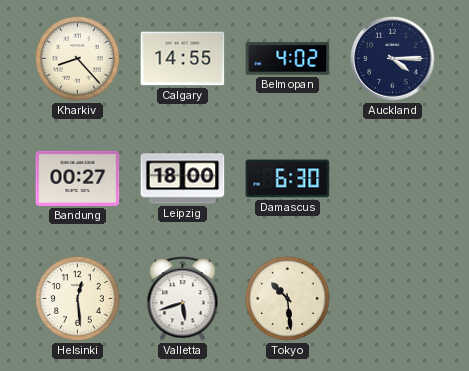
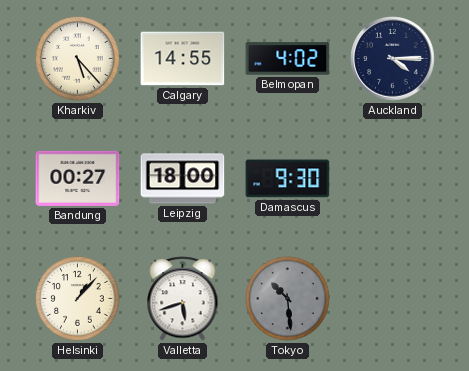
Kharkiv: 8:23 -> 5:23 (78, 59)
Damascus: 6:30 -> 9:30 (288, 179)
Helsinki: 12:29 -> 1:07 (78, 299)
Tokyo dial: cream -> grey (288, 299)
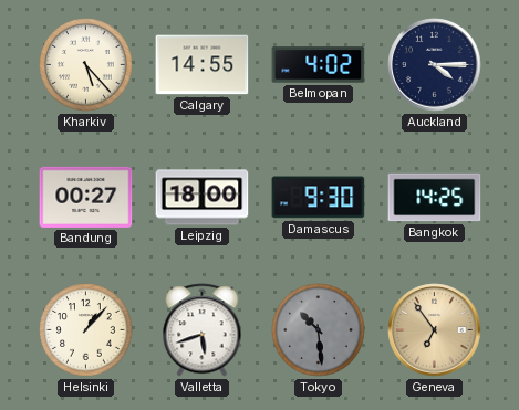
Bangkok: none -> 14:25 (435, 198)
Geneva: none -> 6:54 (435, 330)
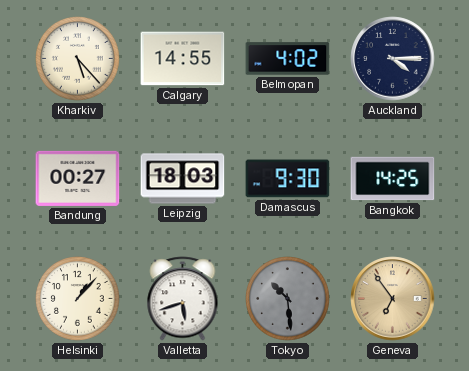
Leipzig: 18:00 -> 18:03 (183, 179)
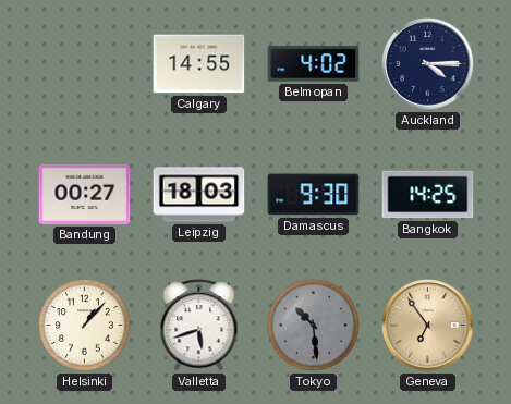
Kharkiv: 5:23 -> none (78, 59)
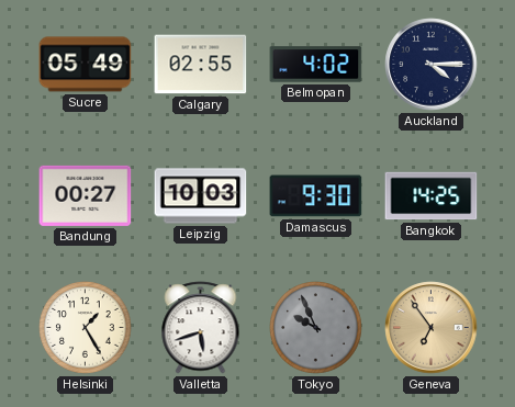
Sucre: none -> 05:49 (86, 65)
Calgary: 14:55 -> 02:55 (201, 65)
Leipzig: 18:03 -> 10:03 (201, 196)
Helsinki: 1:07 -> 1:25 (86, 328)
Tokyo: 10:29 -> 9:56 (316, 328)
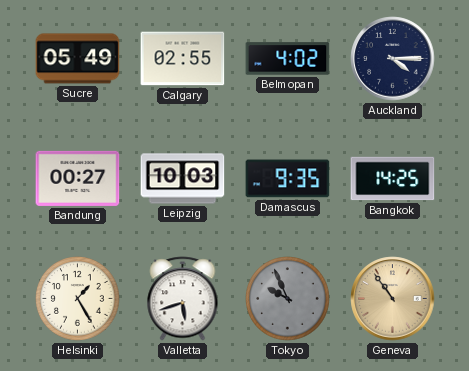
Damascus: 9:30 -> 9:35 (288, 179)
Geneva: 6:54 -> 10:54 (393, 299)
